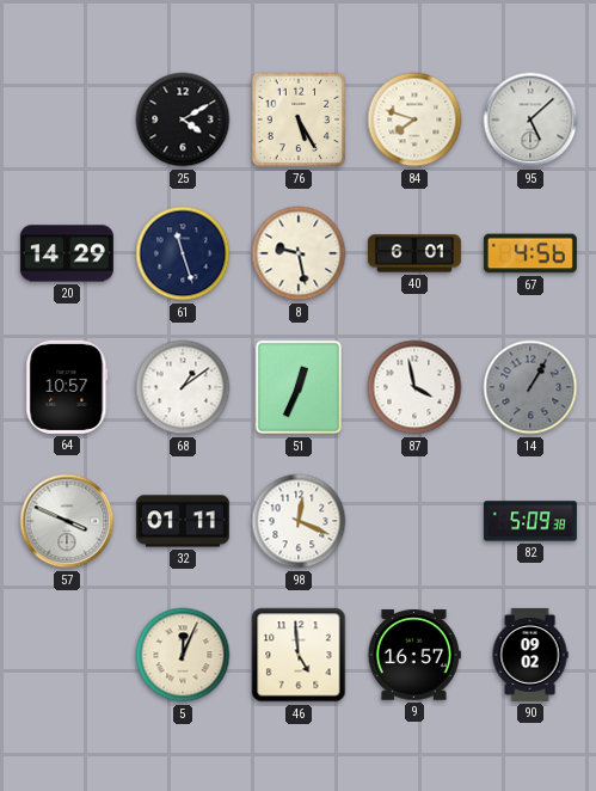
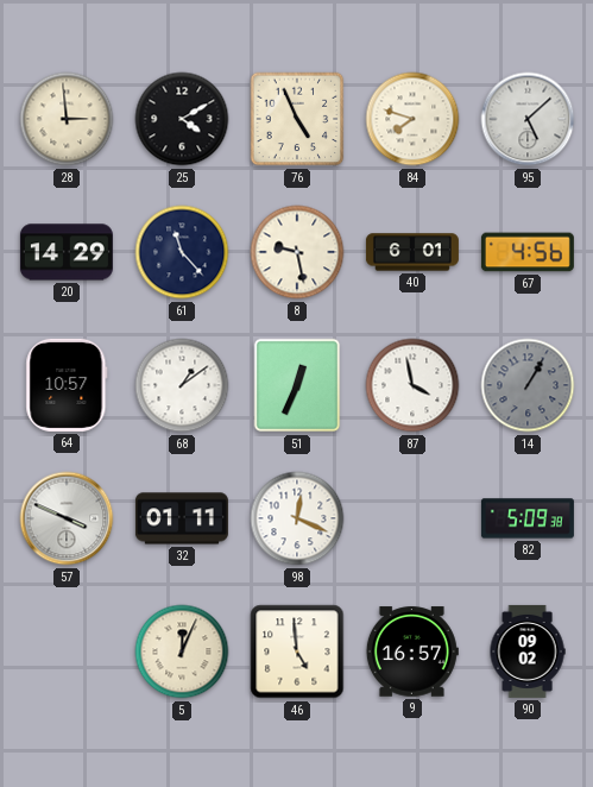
28: none -> 2:59 (67, 119)
76: 5:25 -> 4:56 (297, 119)
61: 11:27 -> 11:23 (182, 252)
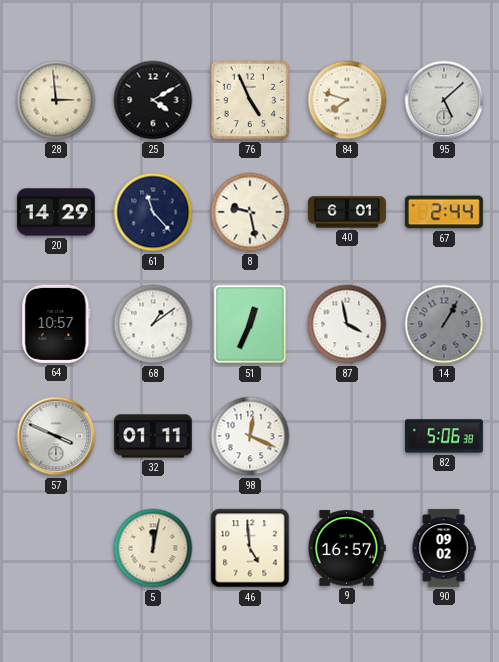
67: 4:56 -> 2:44 (444, 212)
82: 5:09 -> 5:06 (444, 436)
5: 12:04 -> 12:02 (153, 548)
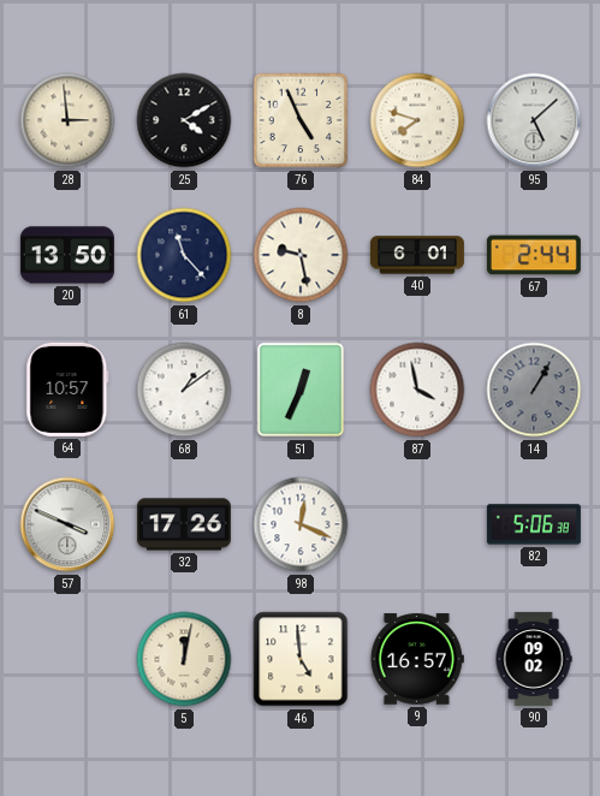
20: 14:29 -> 13:50 (67, 255)
32: 01:11 -> 17:26 (184, 524)
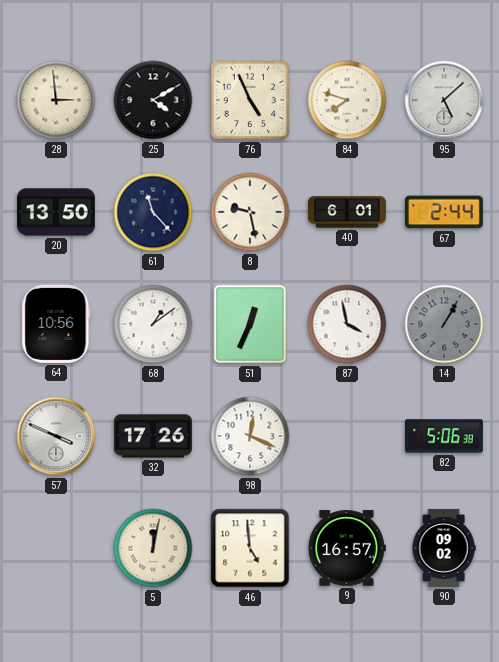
64: 10:57 -> 10:56 (56, 324)
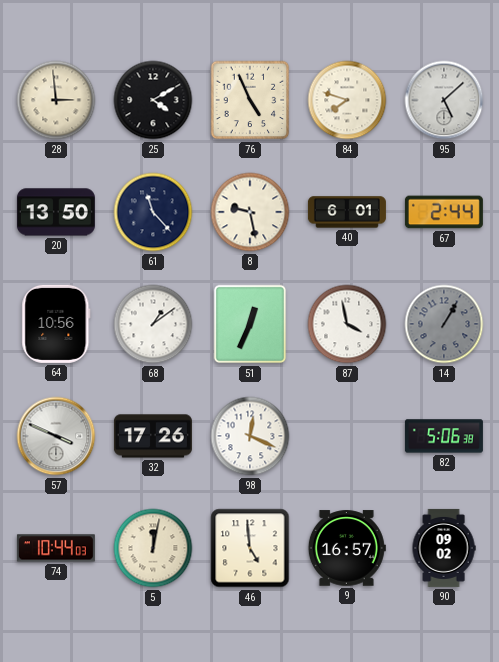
74: none -> 10:44 (56, 548)
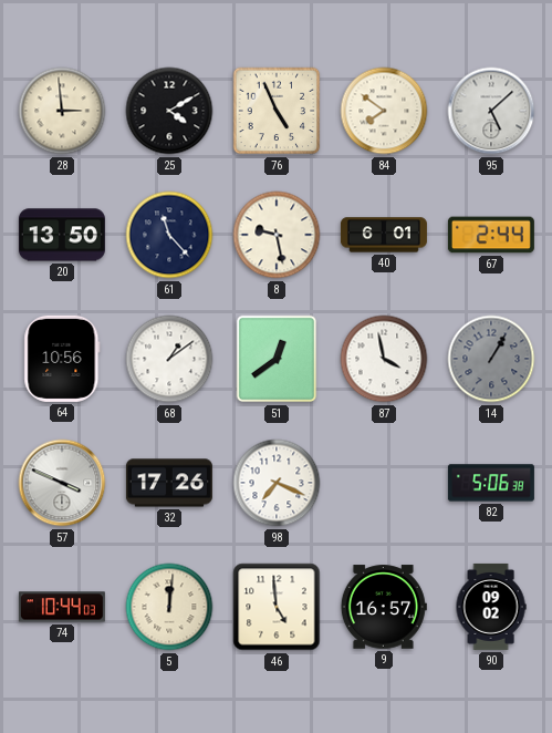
84: 7:48 -> 7:51 (384, 111)
51: 12:34 -> 12:39 (277, 359)
98: 12:19 -> 7:19 (277, 483)
5: 12:02 -> 12:01 (169, 607)
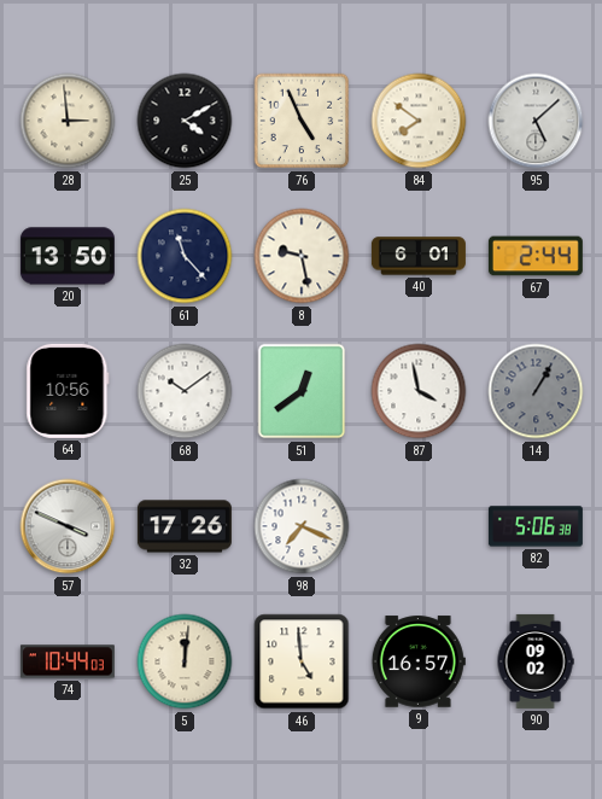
68: 1:09 -> 10:09 (185, 391)
